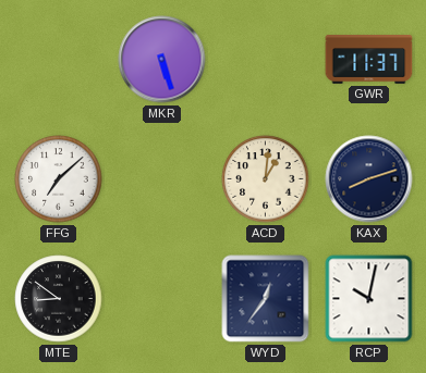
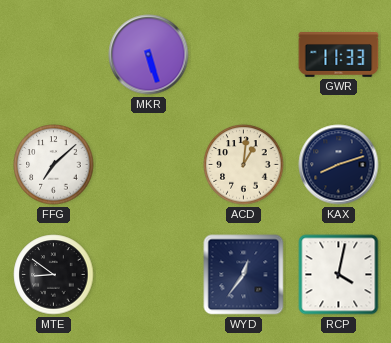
GWR: 11:37 -> 11:33 (339, 55)
RCP: 10:02 -> 4:02 (339, 275)
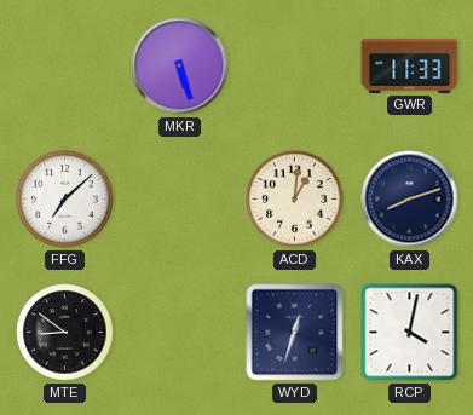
WYD: 12:36 -> 12:33 (295, 333)
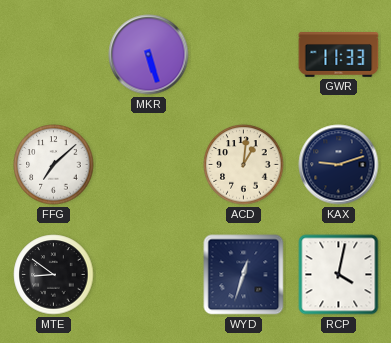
KAX: 8:12 -> 9:12 (339, 165)
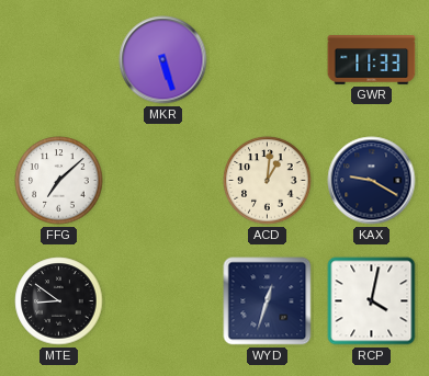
KAX: 9:12 -> 9:20 (372, 181)
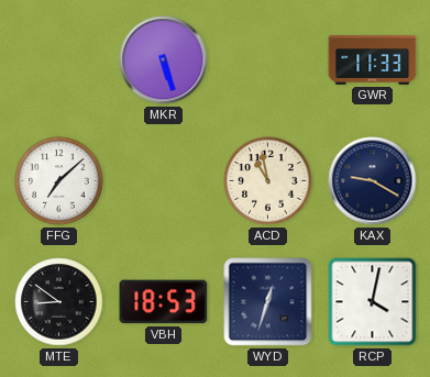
ACD: 1:01 -> 10:58 (268, 181)
VBH: none -> 18:53 (164, 302)
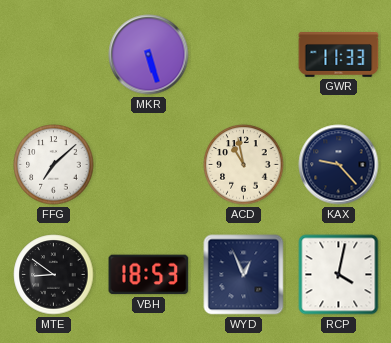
KAX: 9:20 -> 9:23 (339, 165)
WYD: 12:33 -> 12:56 (244, 275)
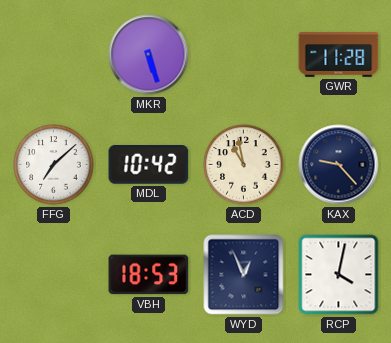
GWR: 11:33 -> 11:28 (339, 55)
MDL: none -> 10:42 (149, 165)
MTE: 8:51 -> none (54, 275)
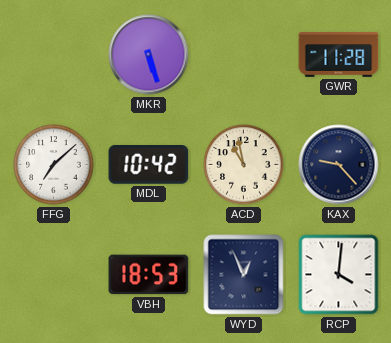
RCP: 4:02 -> 4:01 (339, 275)
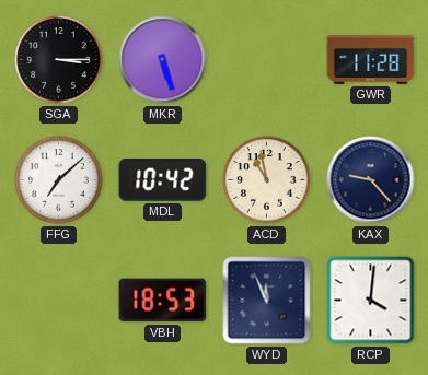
SGA: none -> 3:15 (59, 60)
WYD: 12:56 -> 11:56 (267, 301)
